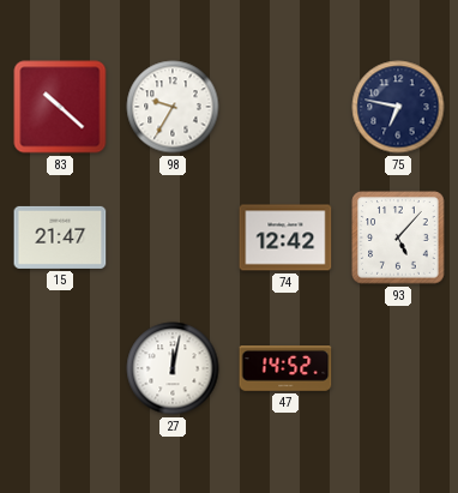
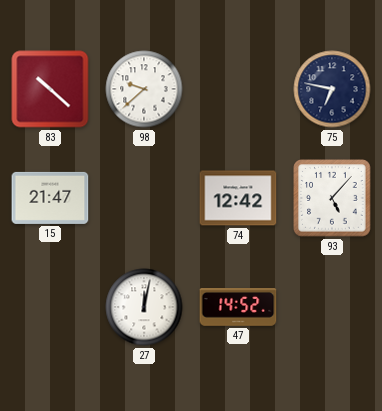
98: 9:35 -> 9:38 (144, 89)
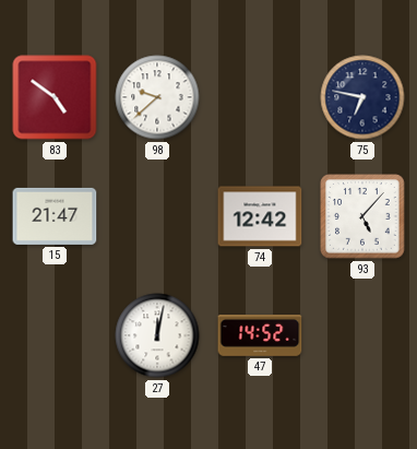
83: 10:22 -> 4:51 (55, 97)
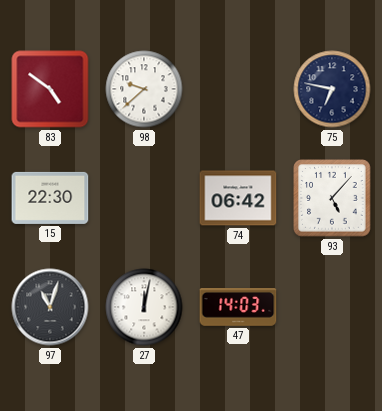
15: 21:47 -> 22:30 (50, 198)
74: 12:42 -> 06:42 (238, 198)
97: none -> 11:03 (50, 307)
47: 14:52 -> 14:03 (238, 308)
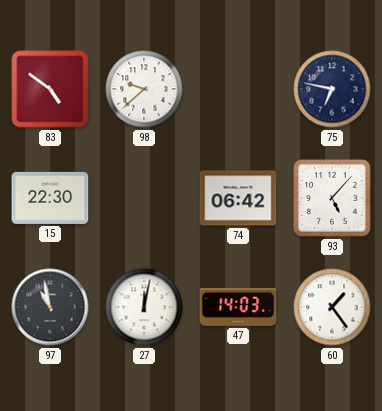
97: 11:03 -> 10:58 (50, 307)
60: none -> 1:24 (332, 307)
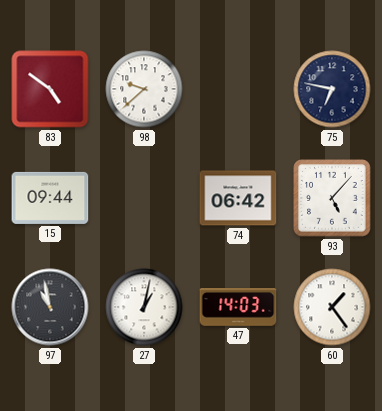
15: 22:30 -> 09:44 (50, 198)
27: 12:02 -> 1:02 (144, 307)
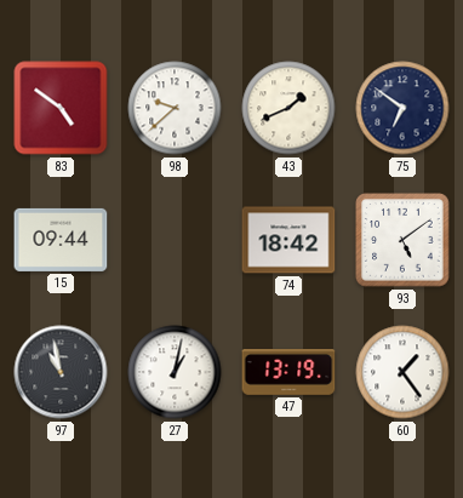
43: none -> 1:41 (288, 108)
75: 6:47 -> 6:51 (402, 108)
74: 06:42 -> 18:42 (288, 240)
93: 5:07 -> 5:09 (402, 240)
47: 14:03 -> 13:19 (288, 373)
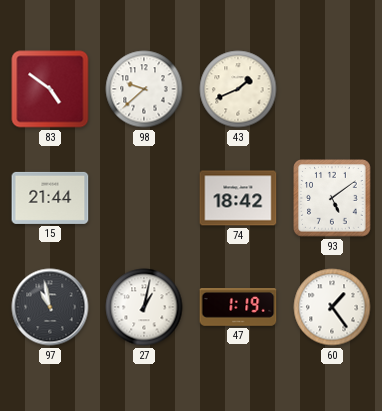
75: 6:51 -> none (402, 108)
15: 09:44 -> 21:44 (50, 198)
47: 13:19 -> 1:19 (238, 308)
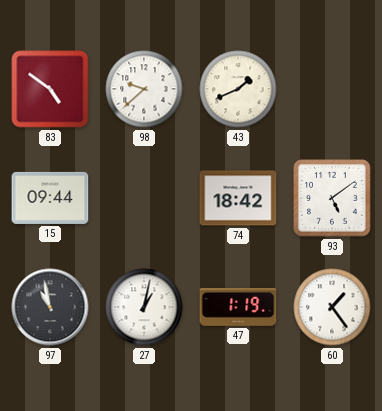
15: 21:44 -> 09:44 (50, 198)
